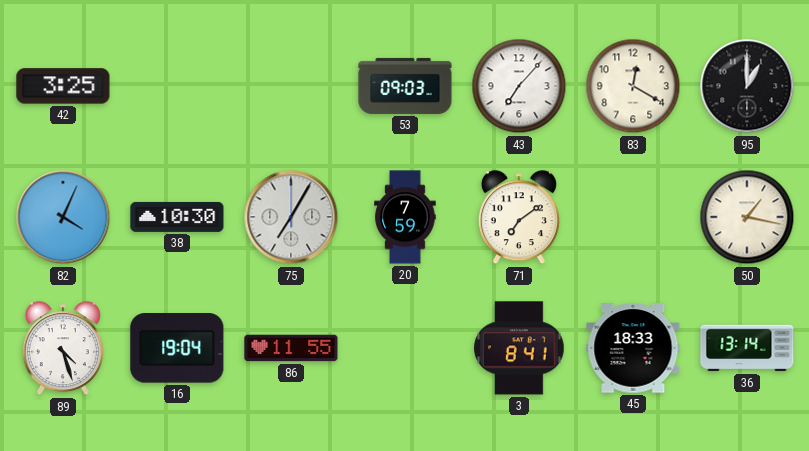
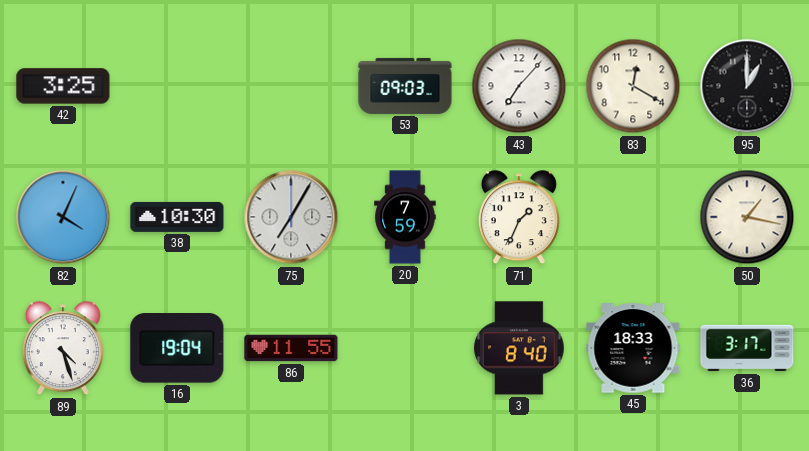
71: 7:09 -> 1:34 (519, 218)
3: 8:41 -> 8:40 (519, 348)
36: 13:14 -> 3:17 (747, 348)
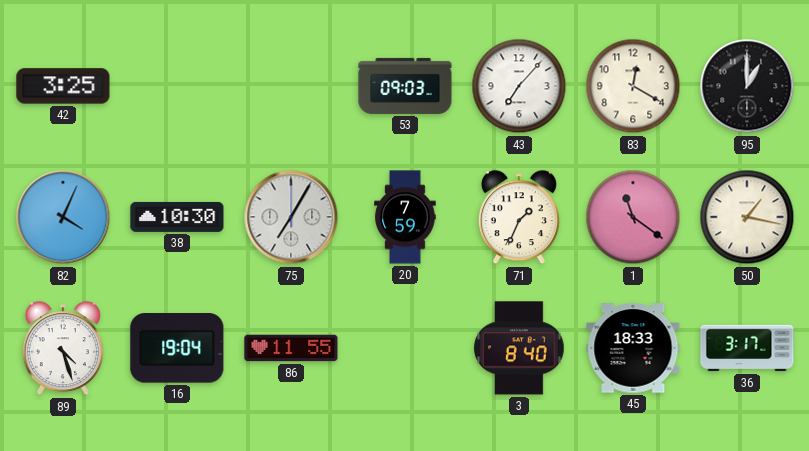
1: none -> 11:21 (633, 217)
